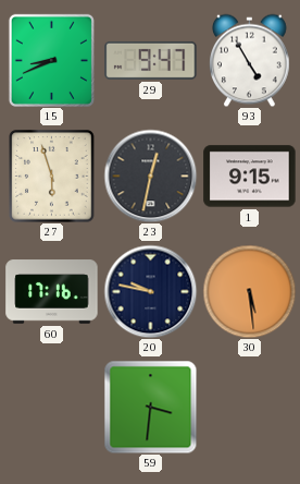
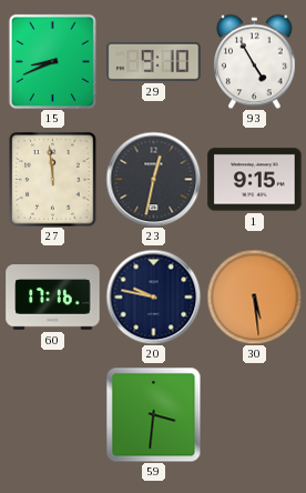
29: 9:47 -> 9:10 (154, 61)
27: 5:57 -> 11:59 (53, 180)
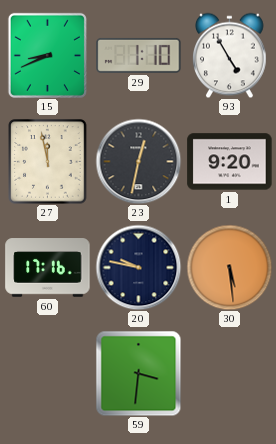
29: 9:10 -> 1:10 (139, 55)
27: 11:59 -> 11:58 (48, 162)
1: 9:15 -> 9:20 (230, 162)
